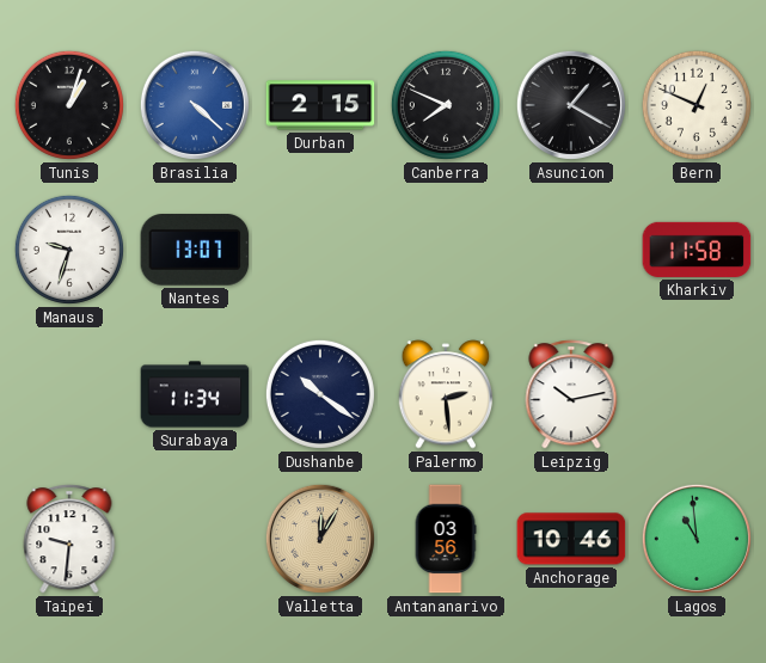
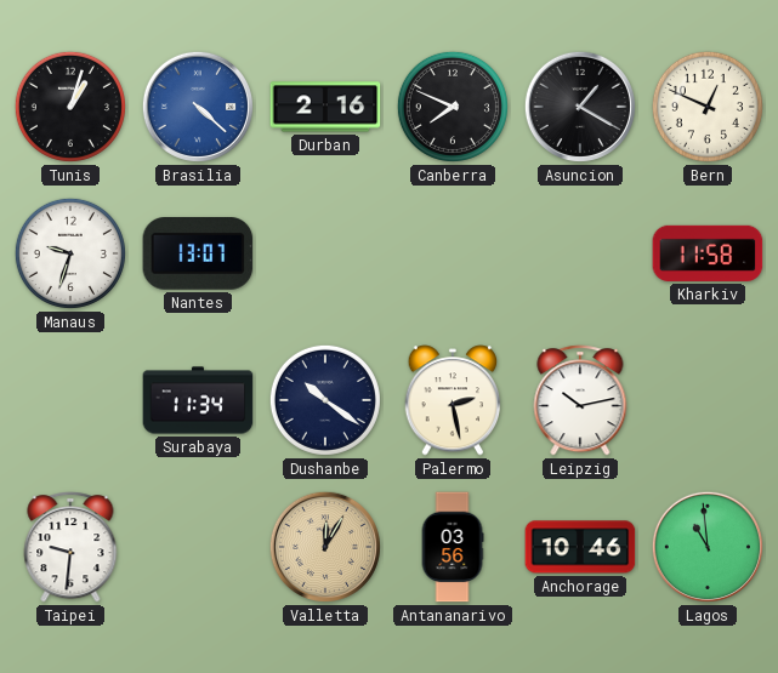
Durban: 2:15 -> 2:16 (325, 107)
Palermo: 2:29 -> 2:28 (453, 400)
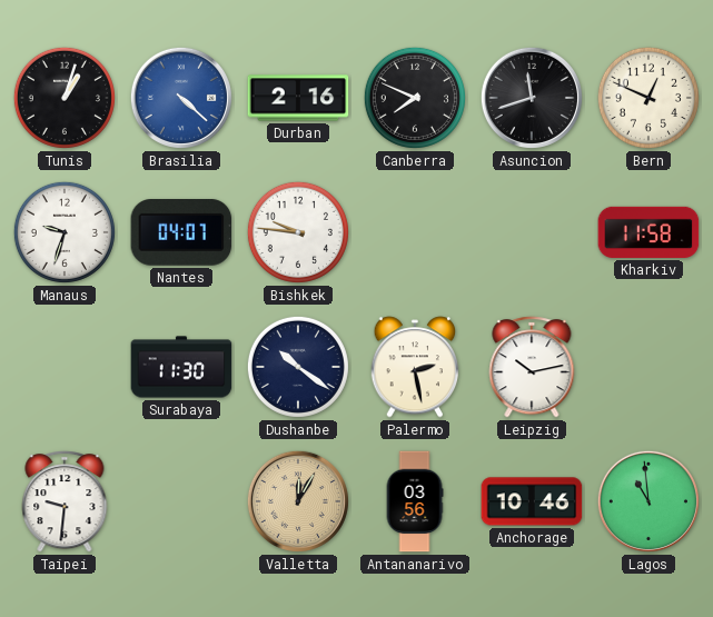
Asuncion: 1:20 -> 11:42 (532, 98)
Nantes: 13:07 -> 04:07 (181, 233)
Bishkek: none -> 9:46 (298, 232)
Surabaya: 11:34 -> 11:30 (181, 367)
